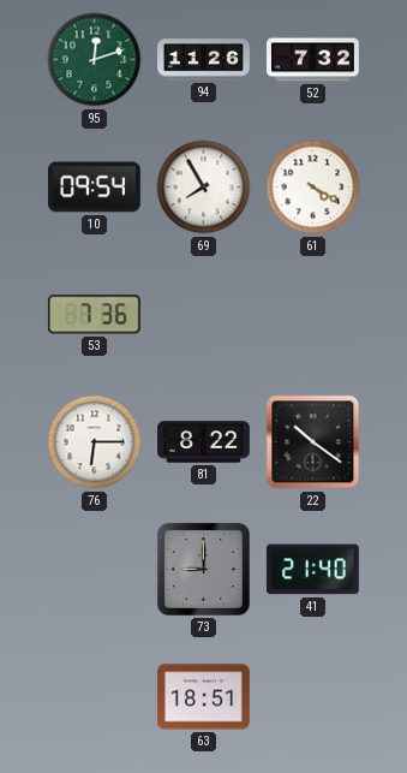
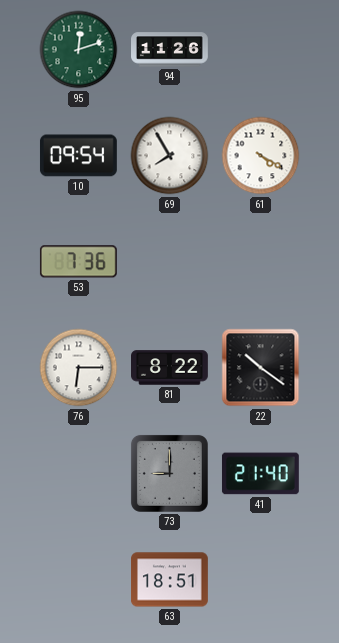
52: 7:32 -> none (313, 60)
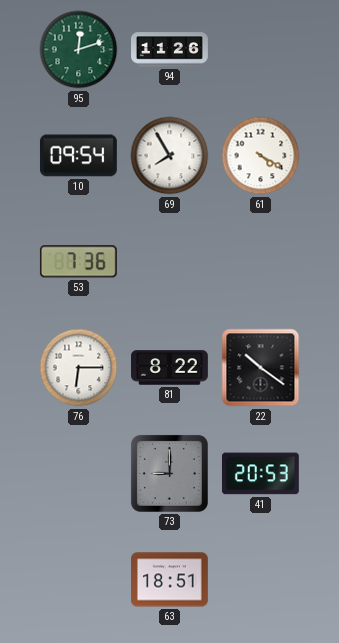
41: 21:40 -> 20:53 (260, 474)
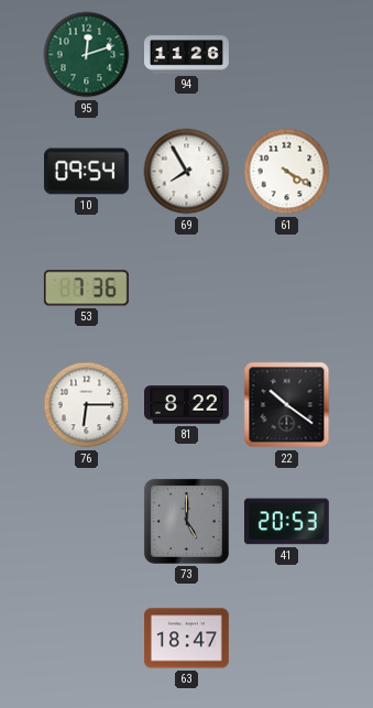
73: 9:00 -> 5:00 (186, 521)
63: 18:51 -> 18:47 (187, 639)
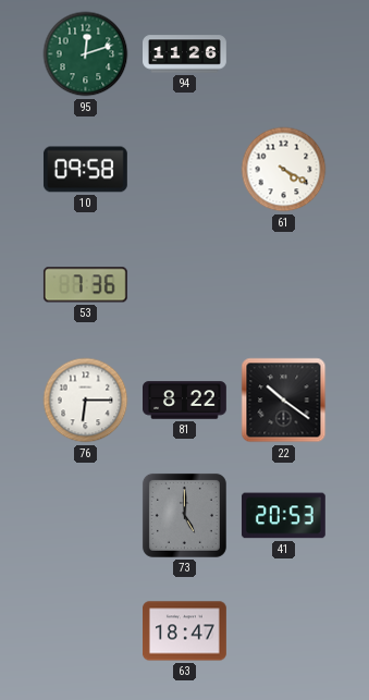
10: 09:54 -> 09:58 (85, 170)
69: 7:55 -> none (187, 172)
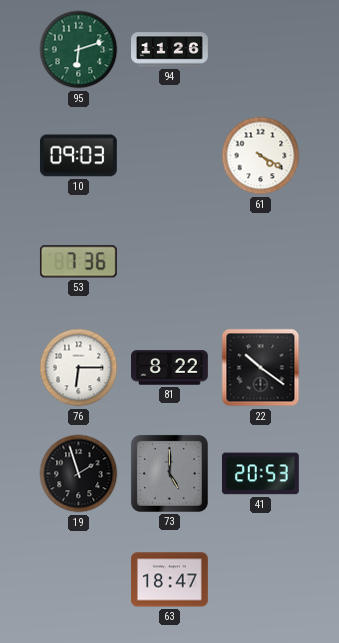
95: 12:12 -> 6:12 (79, 50)
10: 09:58 -> 09:03 (78, 156)
19: none -> 1:57 (79, 474)
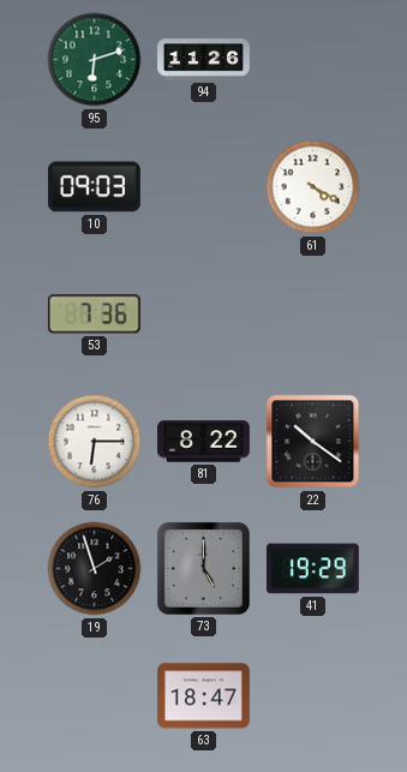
41: 20:53 -> 19:29 (312, 569)
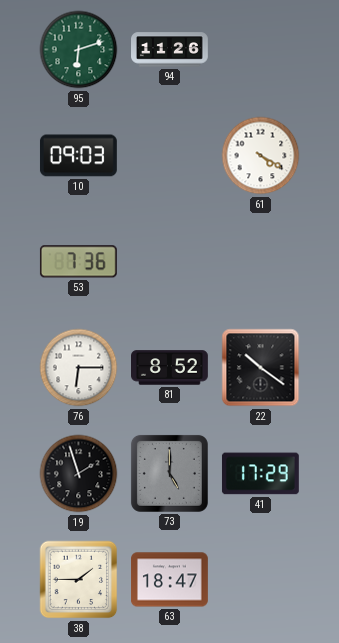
81: 8:22 -> 8:52 (170, 368)
41: 19:29 -> 17:29 (260, 474)
38: none -> 1:45 (79, 580)
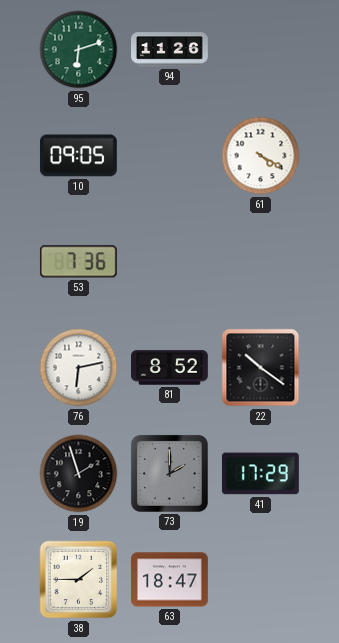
10: 09:03 -> 09:05 (78, 156)
76: 6:15 -> 6:13 (79, 368)
73: 5:00 -> 2:00 (169, 473)
